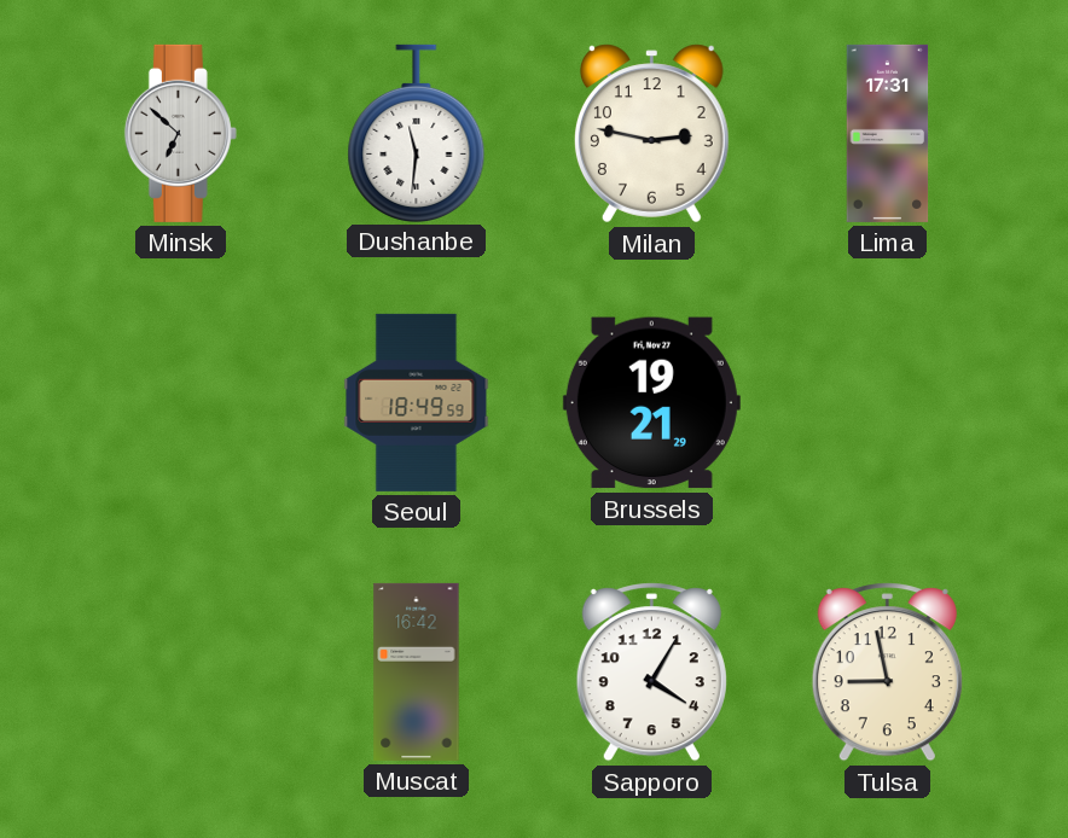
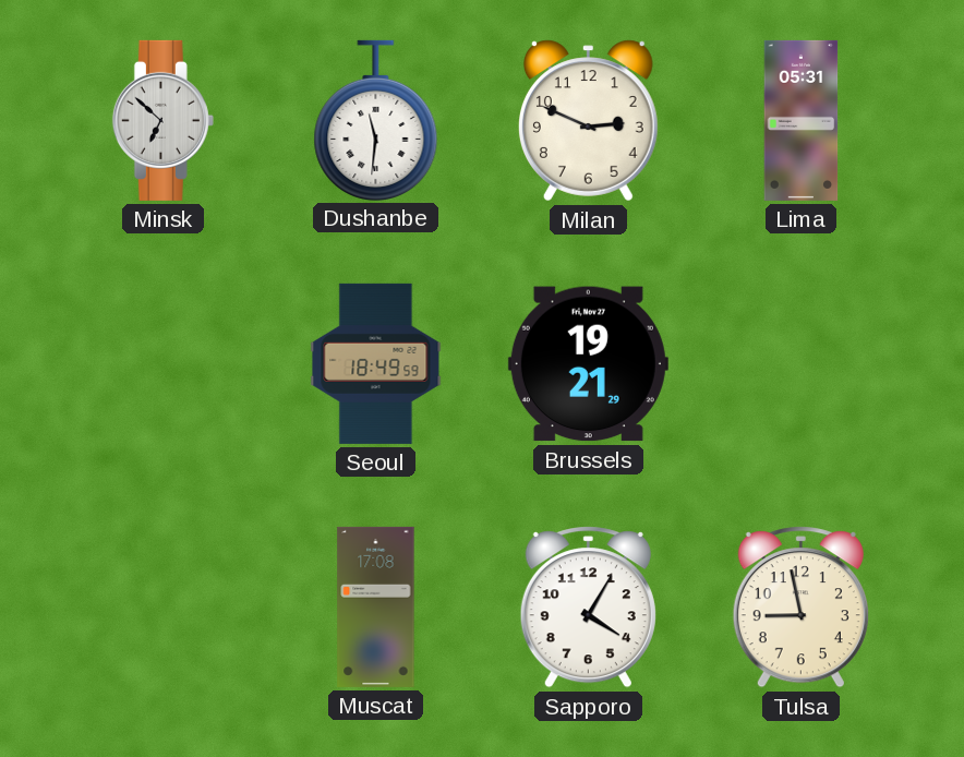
Milan: 2:47 -> 2:49 (588, 121)
Lima: 17:31 -> 05:31 (802, 120)
Muscat: 16:42 -> 17:08 (376, 606)
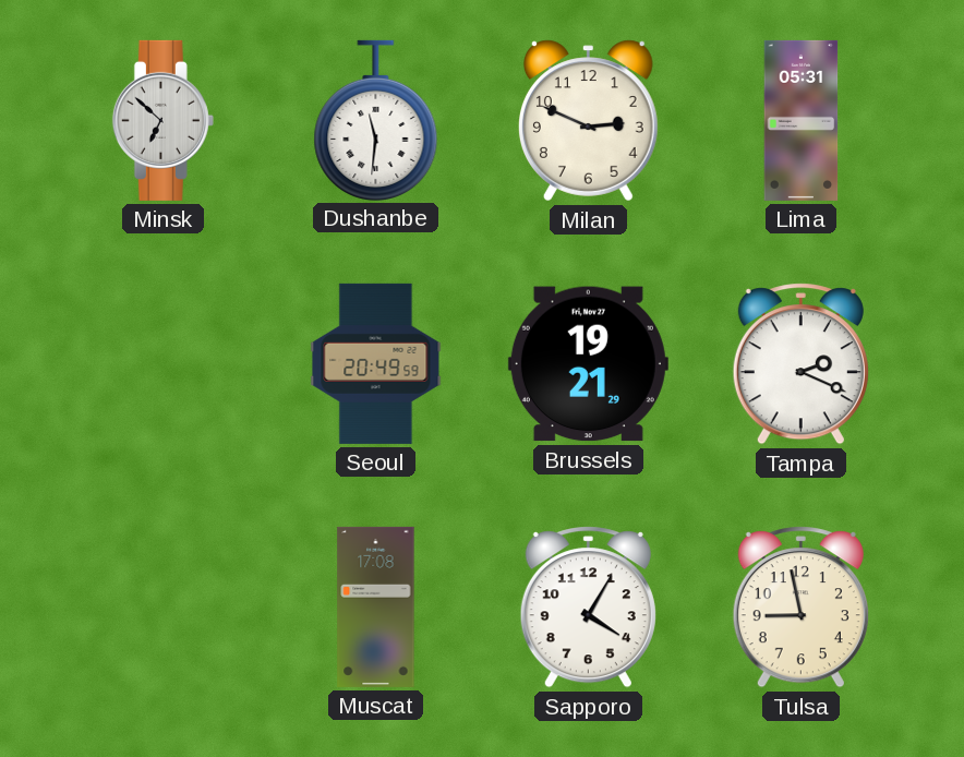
Seoul: 18:49 -> 20:49 (376, 363)
Tampa: none -> 2:19 (800, 364)
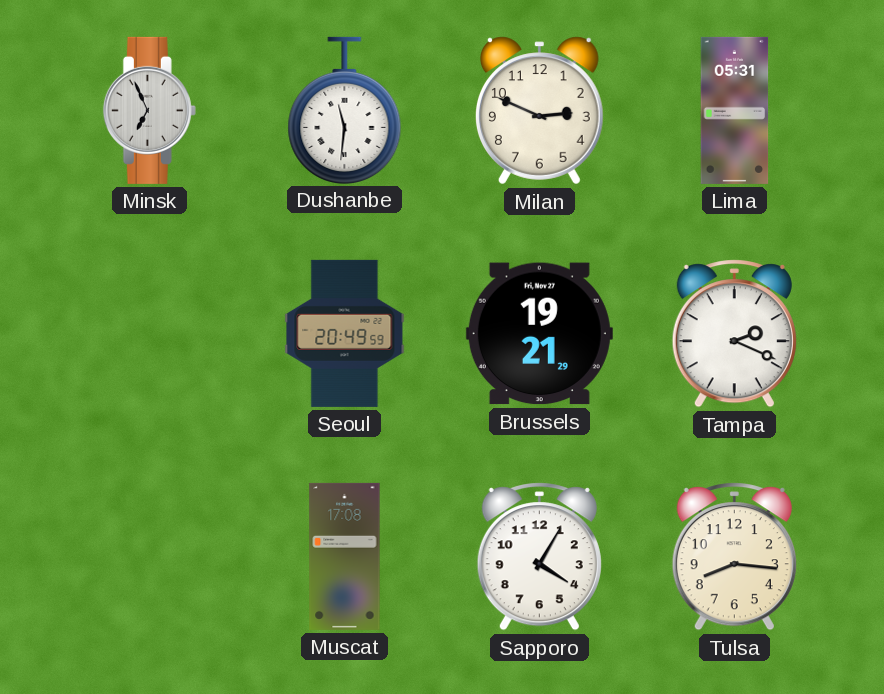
Minsk: 6:52 -> 6:56 (149, 110)
Tulsa: 8:58 -> 8:16 (734, 557)
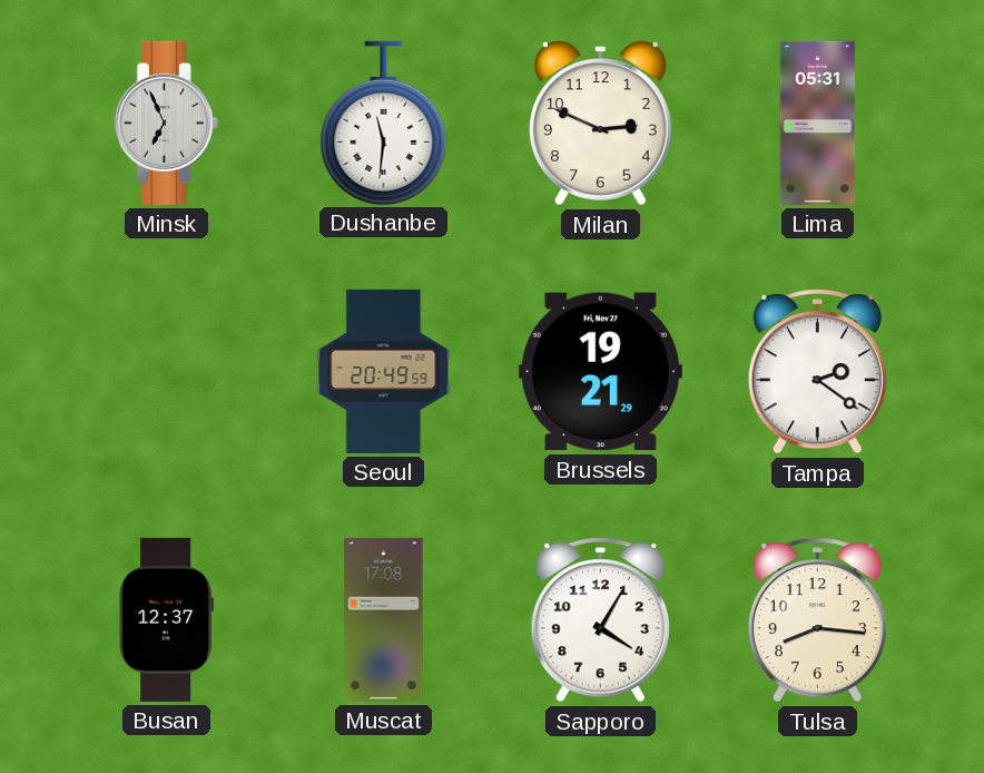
Tampa: 2:19 -> 2:21 (817, 372)
Busan: none -> 12:37 (167, 619)
